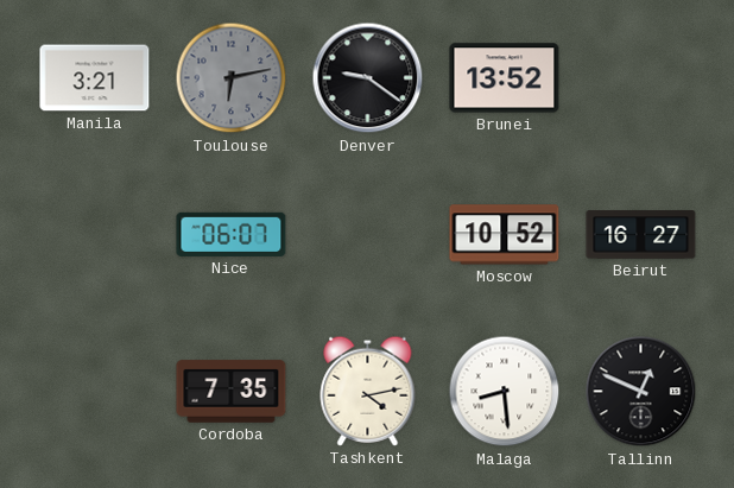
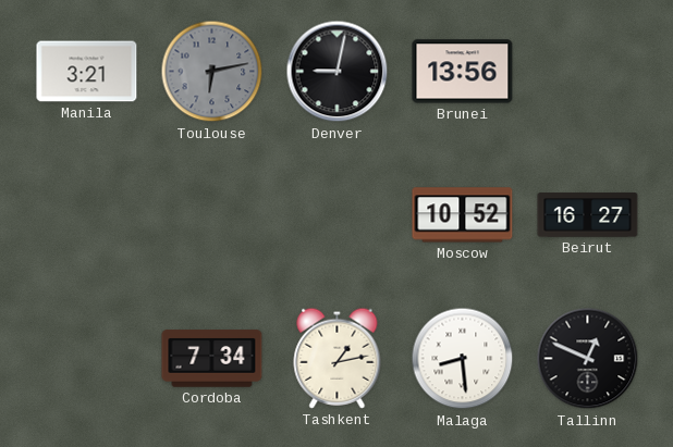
Denver: 9:21 -> 9:02 (338, 72)
Brunei: 13:52 -> 13:56 (463, 72)
Nice: 06:07 -> none (232, 234)
Cordoba: 7:35 -> 7:34 (212, 359)
Tashkent: 4:13 -> 1:13 (338, 358)
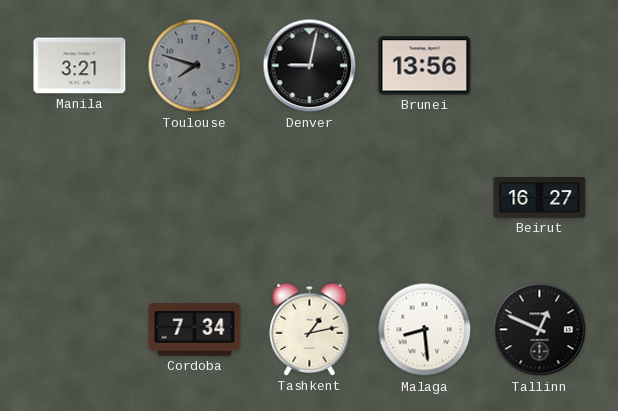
Toulouse: 6:13 -> 7:48 (195, 66)
Moscow: 10:52 -> none (463, 215)
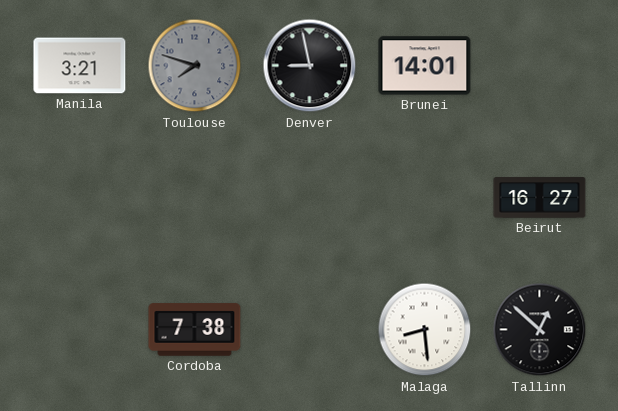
Denver: 9:02 -> 8:58 (310, 66)
Brunei: 13:56 -> 14:01 (425, 66)
Cordoba: 7:34 -> 7:38 (195, 330)
Tashkent: 1:13 -> none (310, 329)
Tallinn: 12:49 -> 12:52 (540, 330)
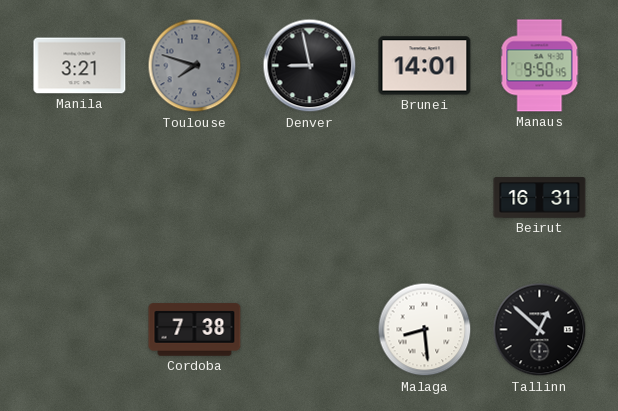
Manaus: none -> 9:50 (540, 66)
Beirut: 16:27 -> 16:31 (540, 198)
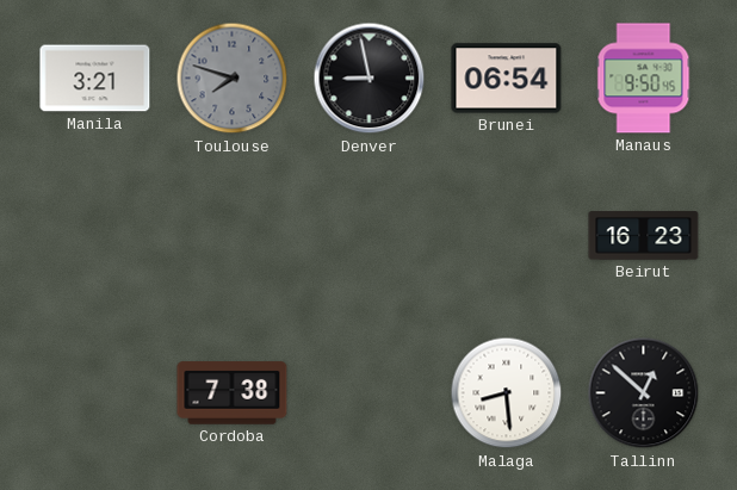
Brunei: 14:01 -> 06:54 (507, 79)
Beirut: 16:31 -> 16:23 (644, 236)
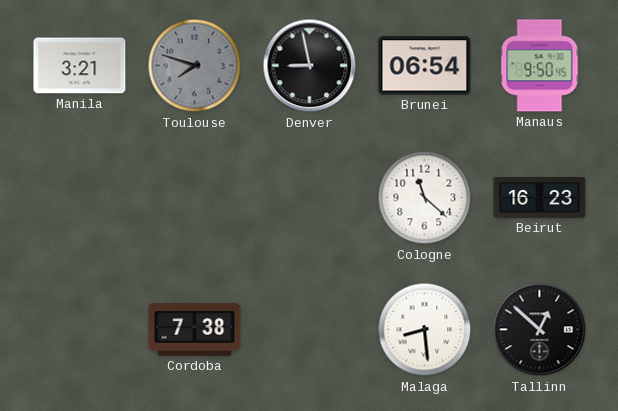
Cologne: none -> 11:22 (425, 198)
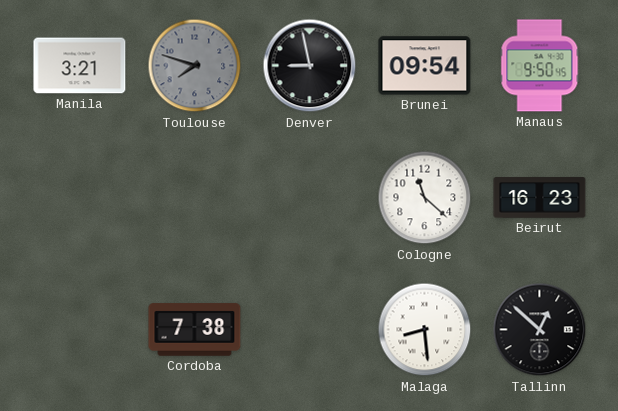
Brunei: 06:54 -> 09:54 (425, 66)
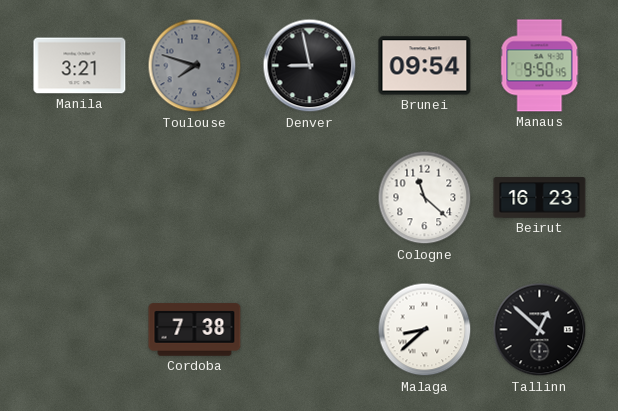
Malaga: 8:29 -> 8:38 (425, 330)
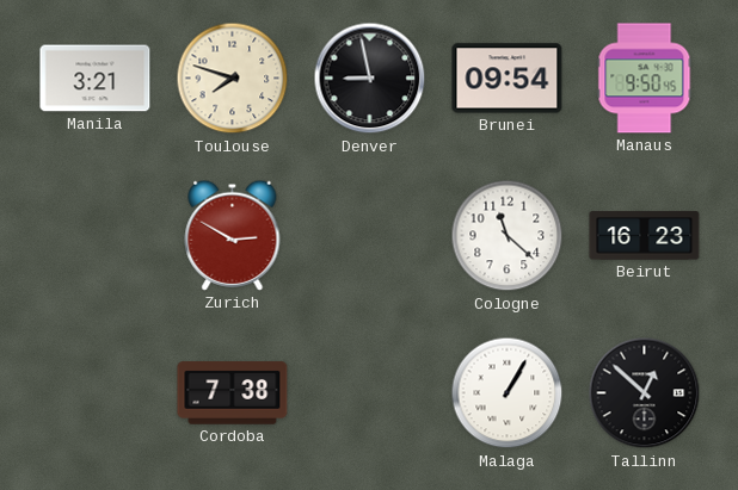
Toulouse dial: grey -> cream (233, 79)
Zurich: none -> 2:50 (233, 235)
Malaga: 8:38 -> 1:05 (508, 393)
